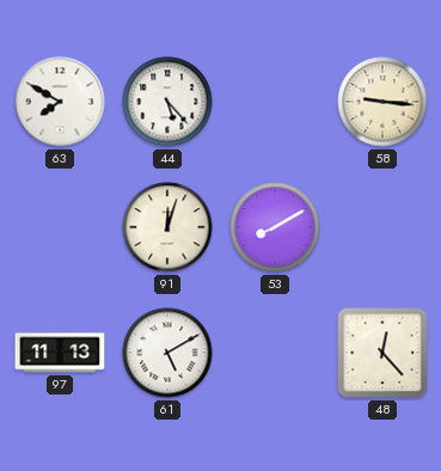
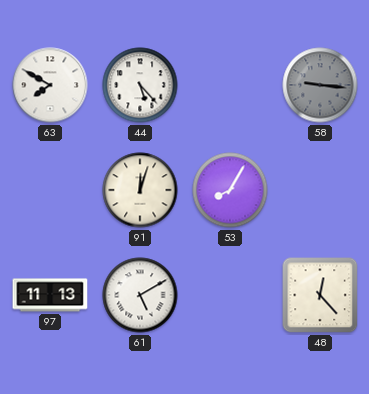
58 dial: cream -> grey (320, 85)
53: 8:10 -> 8:05 (230, 190)
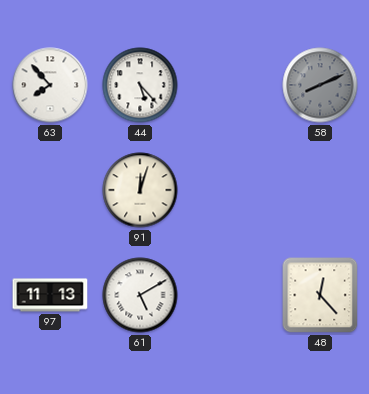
63: 7:50 -> 7:53 (50, 85)
58: 9:16 -> 8:11 (320, 85)
53: 8:05 -> none (230, 190)
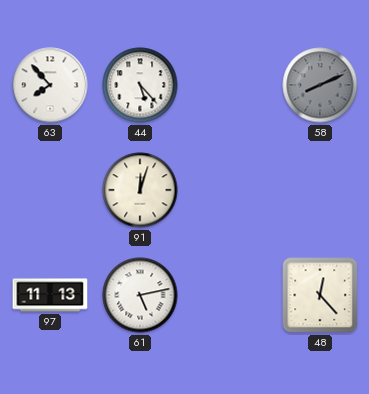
61: 5:10 -> 5:13 (140, 295)
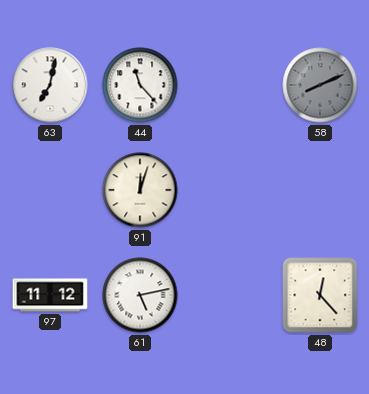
63: 7:53 -> 7:02 (50, 85)
44: 5:23 -> 11:23 (140, 85)
97: 11:13 -> 11:12 (50, 295)
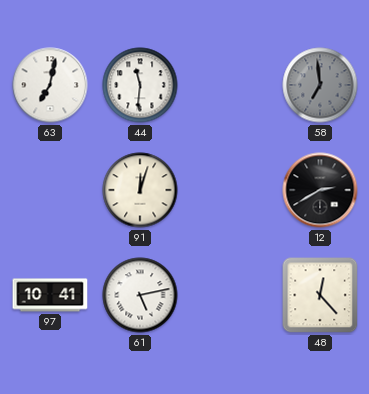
44: 11:23 -> 11:31 (140, 85)
58: 8:11 -> 6:59 (320, 85)
12: none -> 2:40 (320, 190)
97: 11:12 -> 10:41 (50, 295)
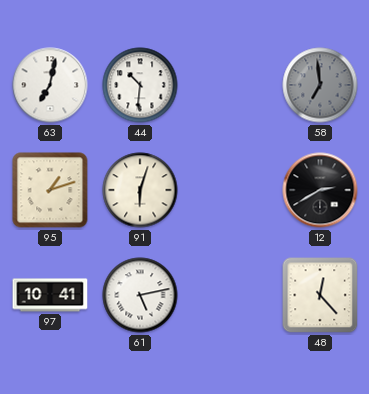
44: 11:31 -> 10:31 (140, 85)
95: none -> 1:12 (50, 190)
91: 12:03 -> 6:03 (140, 190)
